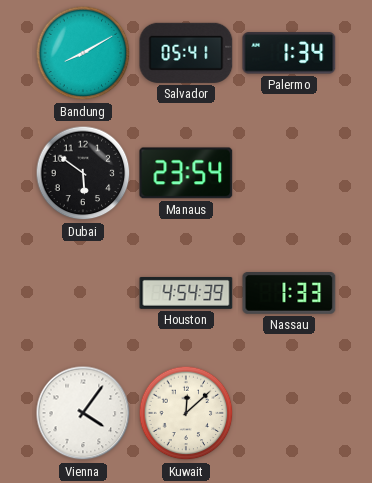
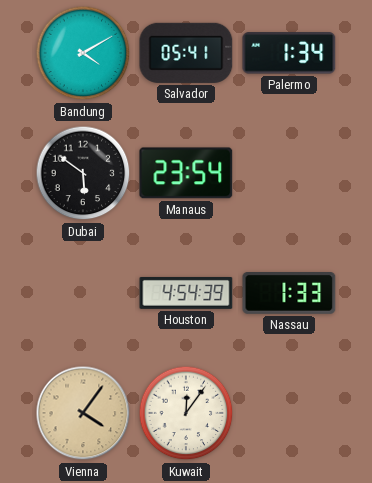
Bandung: 8:10 -> 4:10 (83, 53)
Vienna dial: white -> champagne (83, 413)
Kuwait: 12:08 -> 12:06 (186, 413)
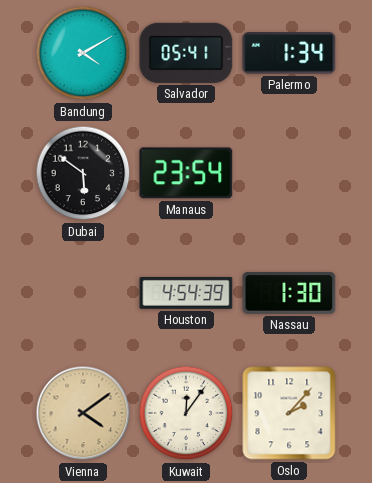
Nassau: 1:33 -> 1:30 (289, 294)
Vienna: 4:06 -> 4:09 (83, 413)
Oslo: none -> 2:07 (289, 413)
